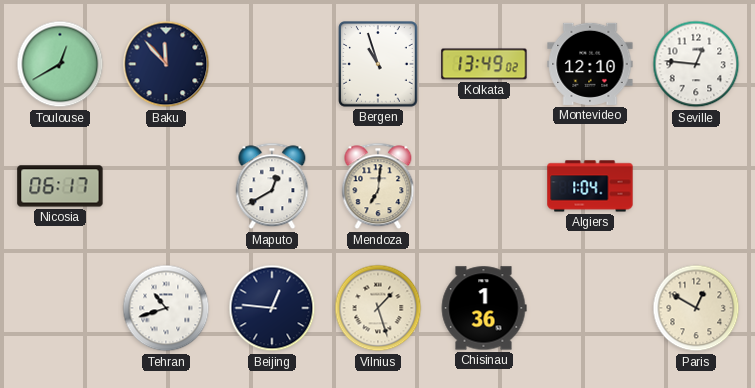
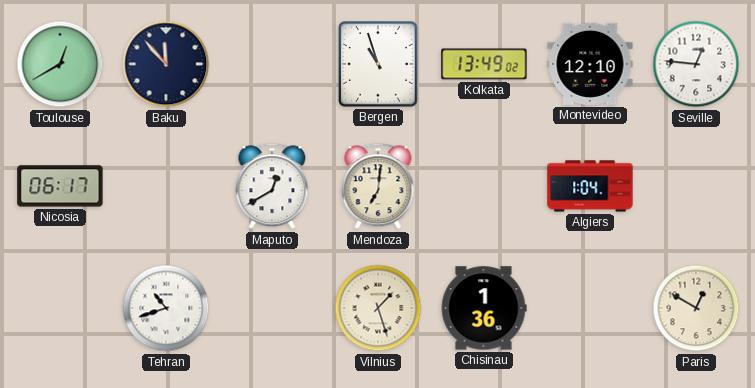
Beijing: 12:46 -> none (272, 308)
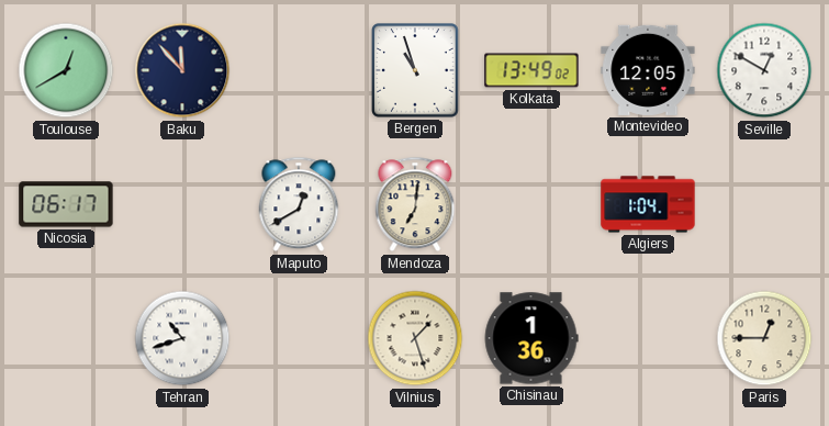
Montevideo: 12:10 -> 12:05 (648, 70)
Seville: 12:46 -> 12:50 (764, 70)
Paris: 12:50 -> 12:45 (764, 338)
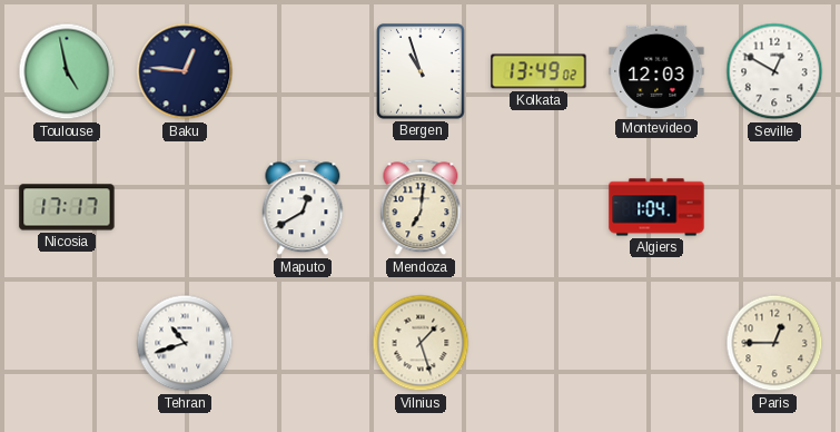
Toulouse: 12:40 -> 4:58 (67, 71)
Baku: 11:53 -> 12:46 (185, 71)
Montevideo: 12:05 -> 12:03 (656, 71)
Nicosia: 06:17 -> 17:17 (67, 207)
Chisinau: 1:36 -> none (531, 338)
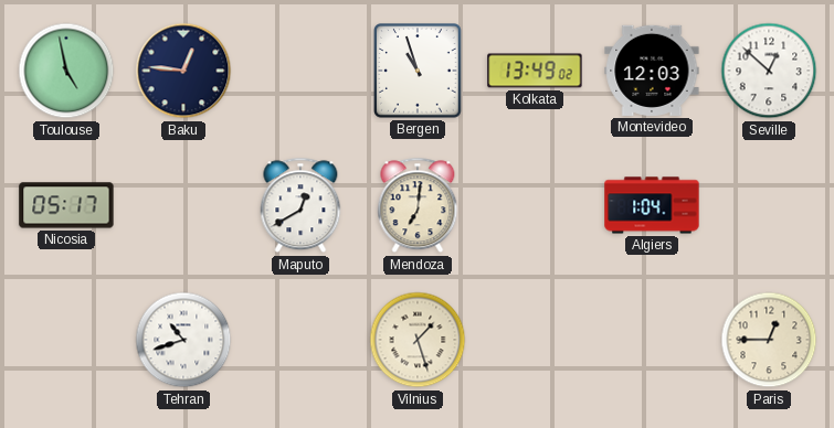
Seville: 12:50 -> 12:52 (769, 71)
Nicosia: 17:17 -> 05:17 (66, 205)
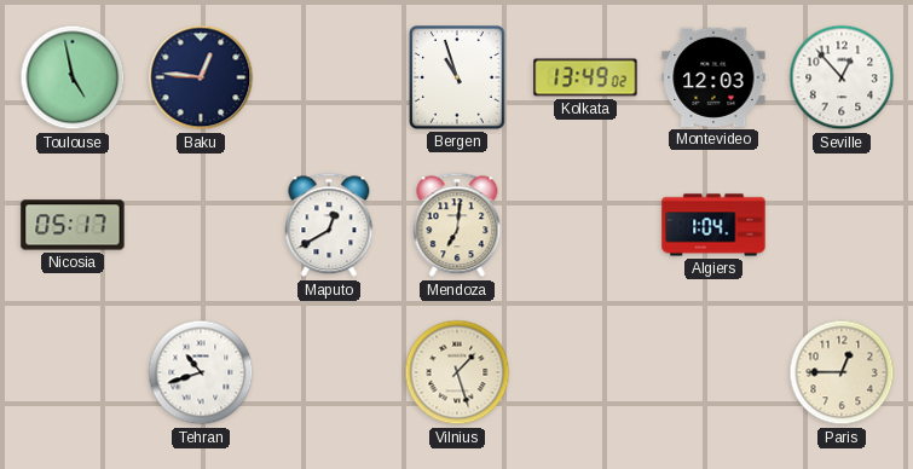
Seville: 12:52 -> 12:53 (842, 77)
